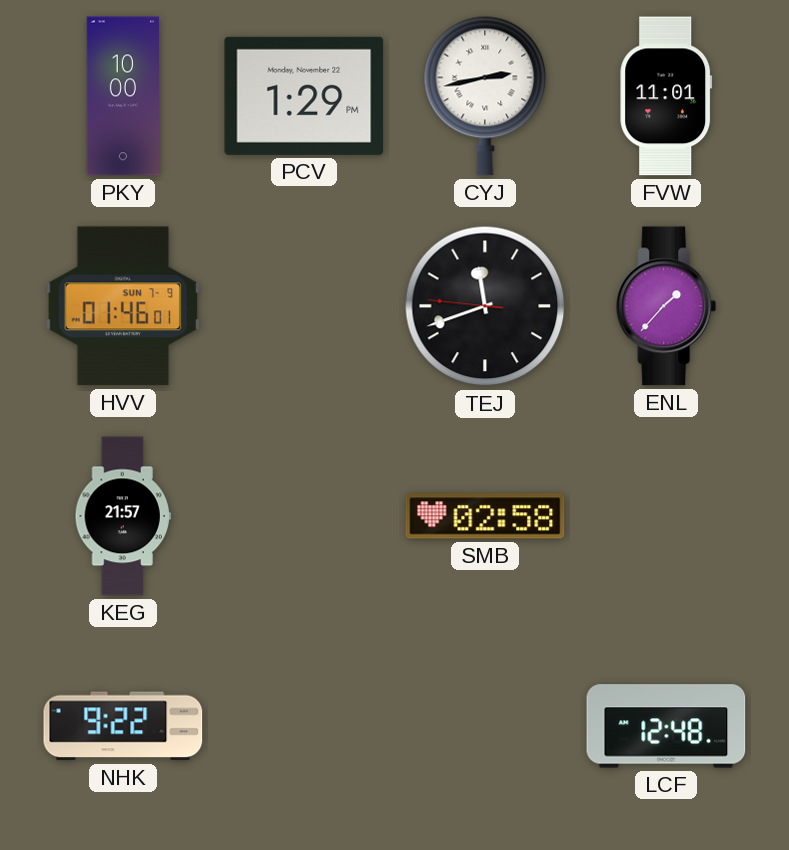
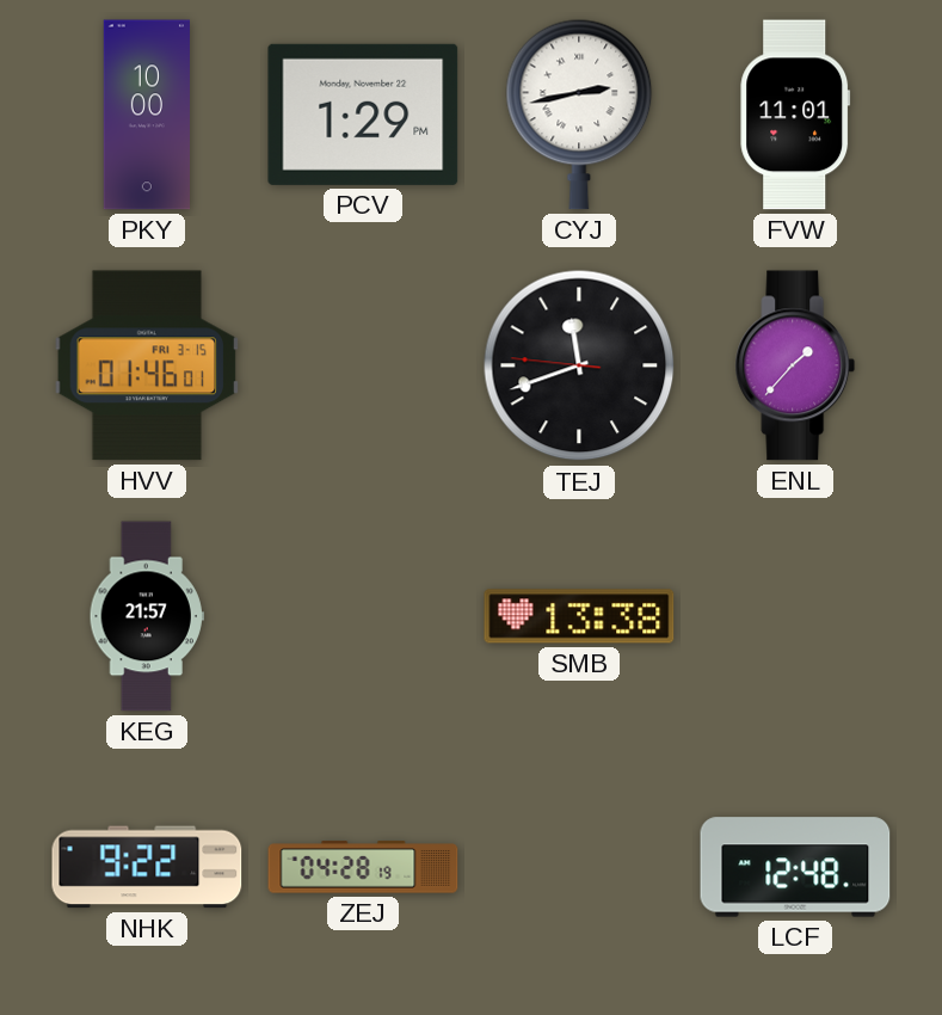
HVV date: SUN 7-9 -> FRI 3-15 (147, 365)
SMB: 02:58 -> 13:38 (579, 616)
ZEJ: none -> 04:28 (363, 867)
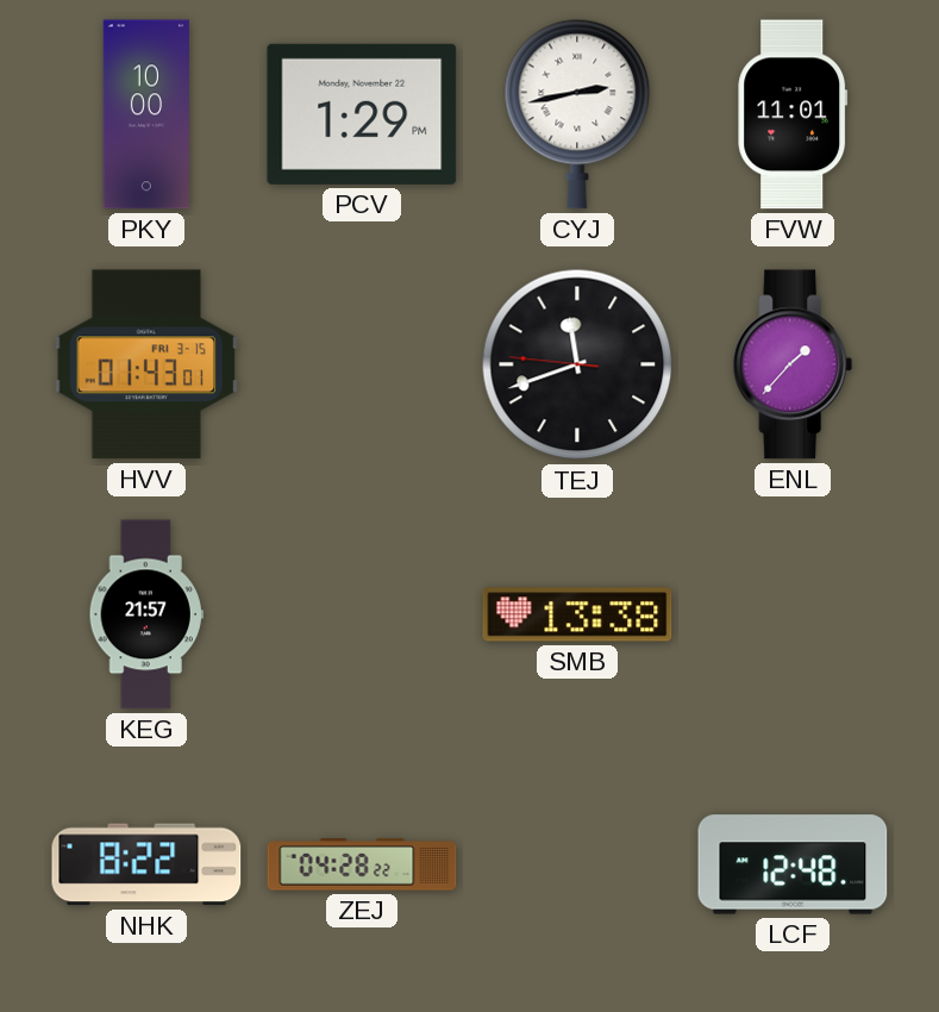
HVV: 01:46 -> 01:43 (146, 364)
NHK: 9:22 -> 8:22 (146, 864)
ZEJ: 04:28:19 -> 04:28:22 (362, 864)
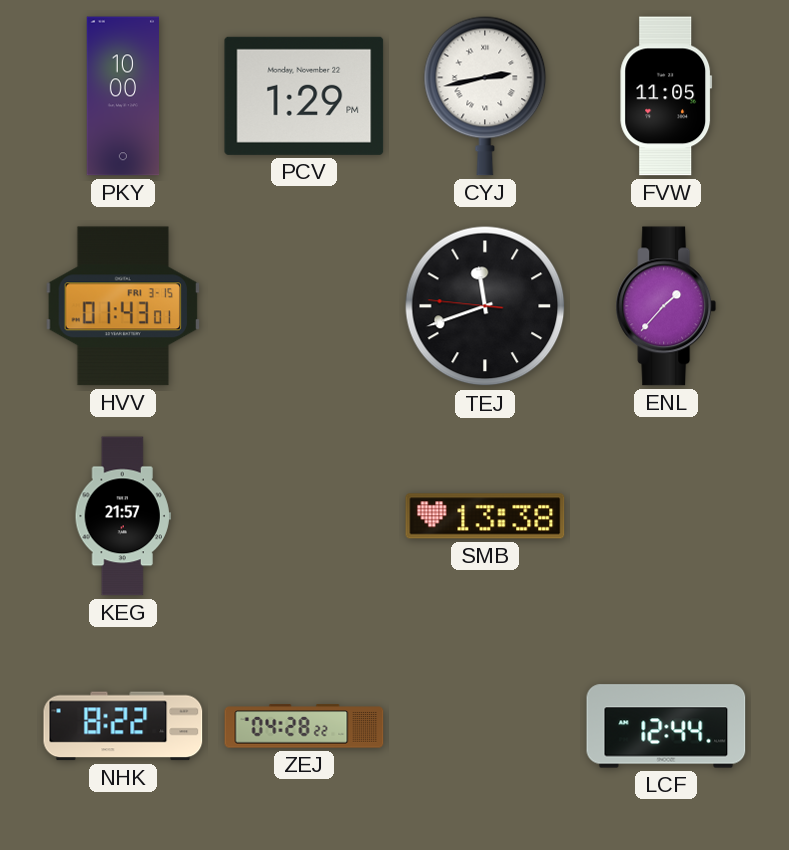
FVW: 11:01 -> 11:05 (666, 96)
LCF: 12:48 -> 12:44 (666, 726)
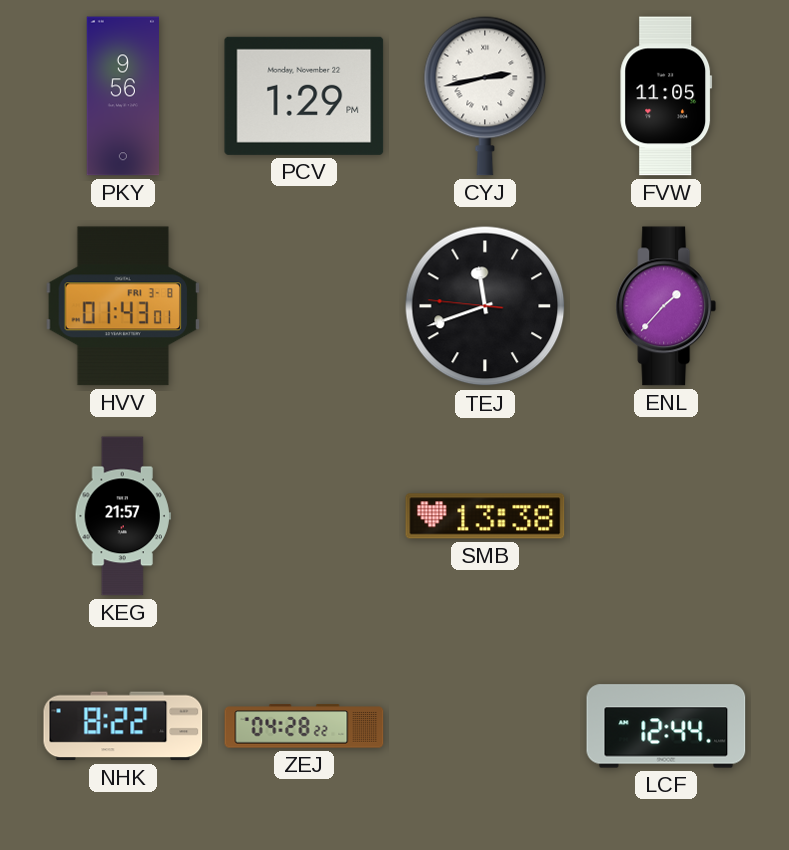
PKY: 10:00 -> 9:56 (122, 96)
HVV date: FRI 3-15 -> FRI 3-8 (123, 306)
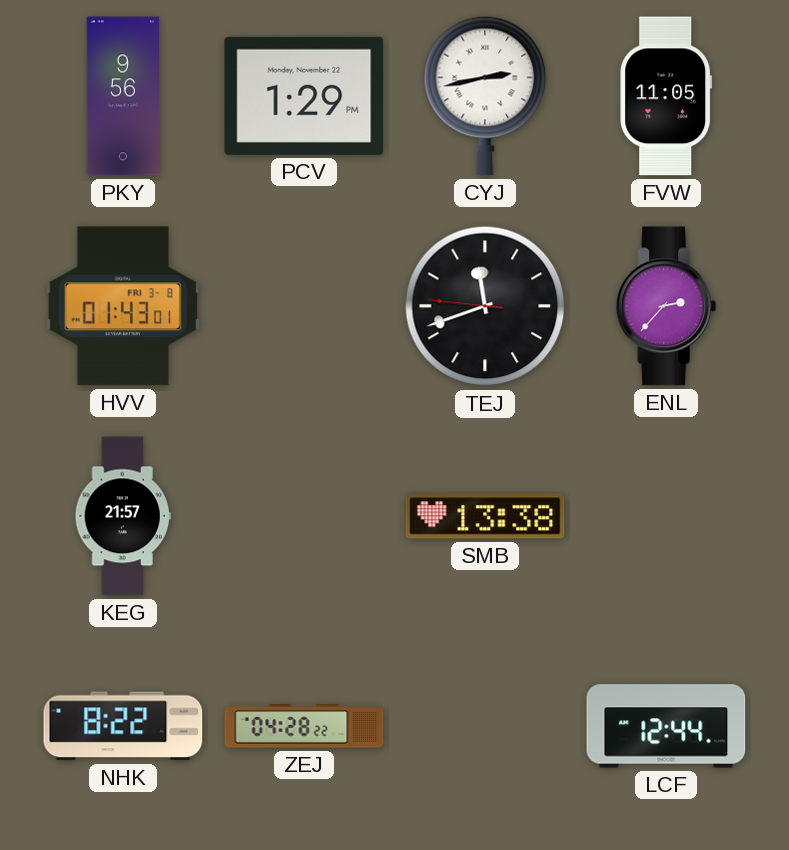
ENL: 1:37 -> 2:37 (666, 306)
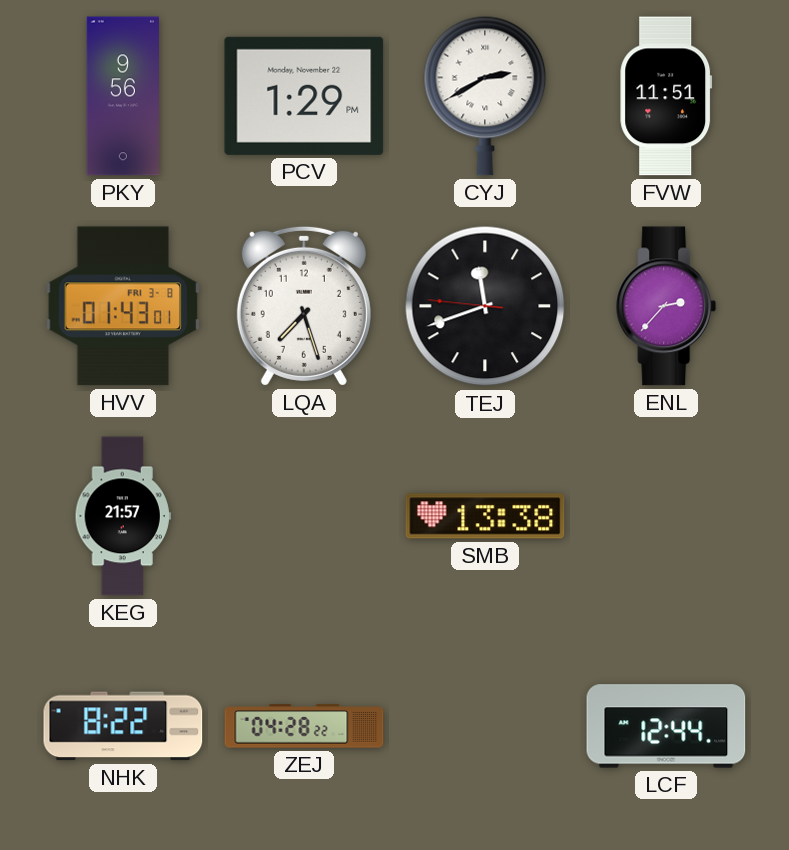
CYJ: 2:43 -> 2:40 (485, 96)
FVW: 11:05 -> 11:51 (666, 96)
LQA: none -> 7:27 (304, 306)
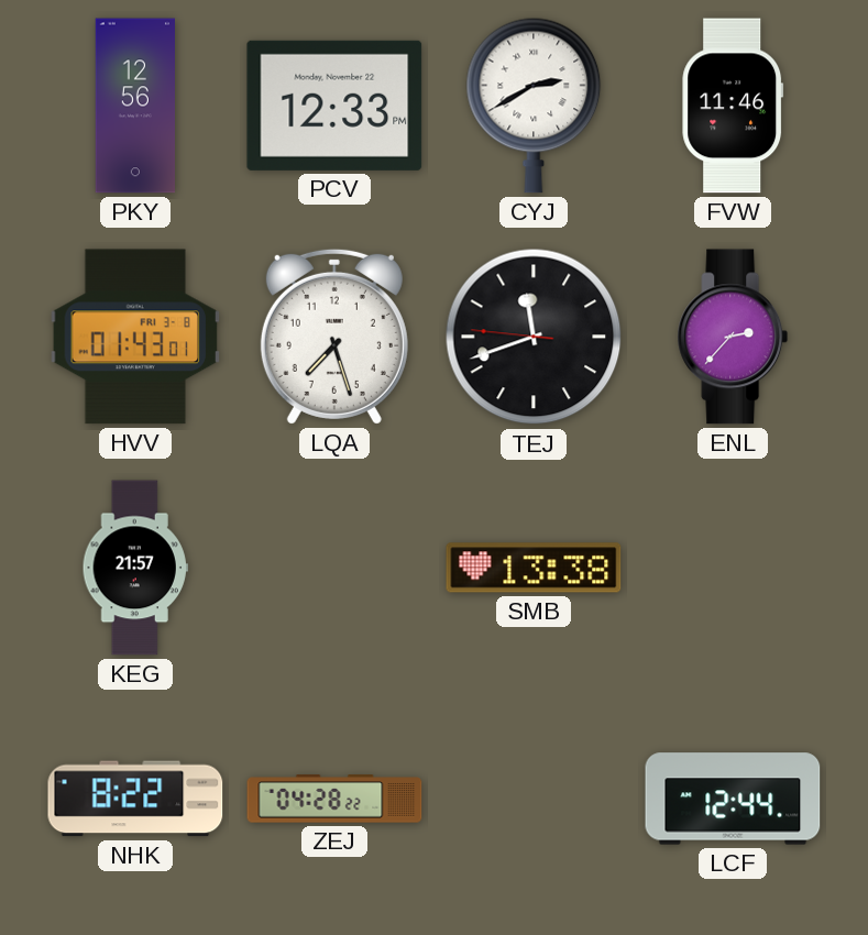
PKY: 9:56 -> 12:56 (134, 106)
PCV: 1:29 -> 12:33 (334, 106)
FVW: 11:51 -> 11:46 (733, 106)
